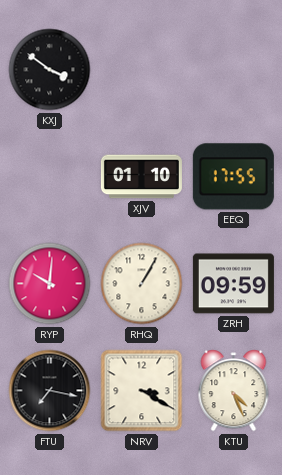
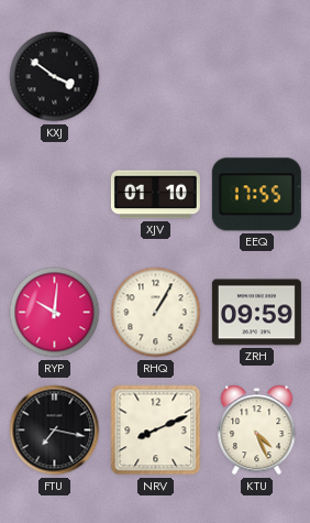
NRV: 3:20 -> 8:11 (156, 431)
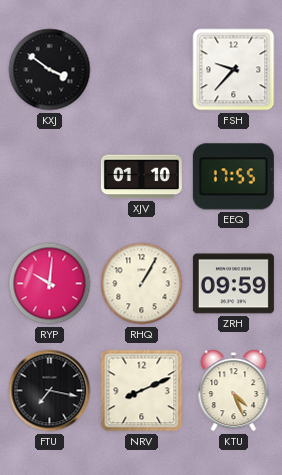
FSH: none -> 9:37 (234, 70)
